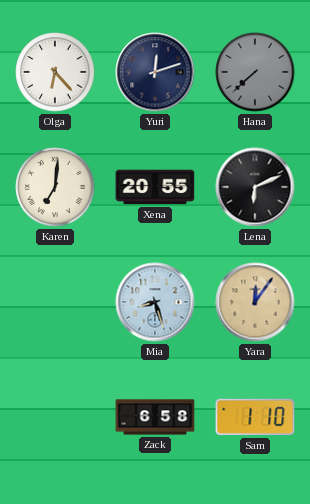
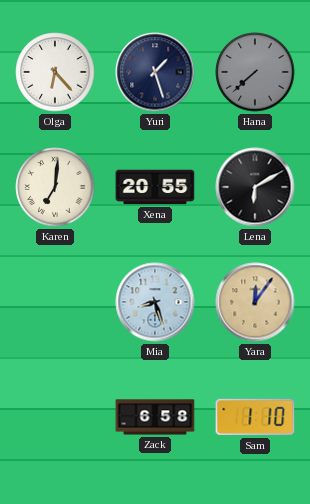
Yuri: 12:12 -> 1:27 (155, 72)
Lena: 6:11 -> 6:10 (255, 187)
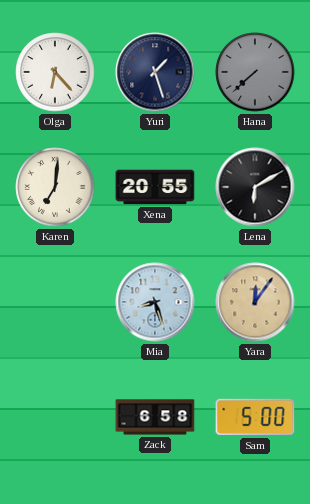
Sam: 1:10 -> 5:00 (255, 417)
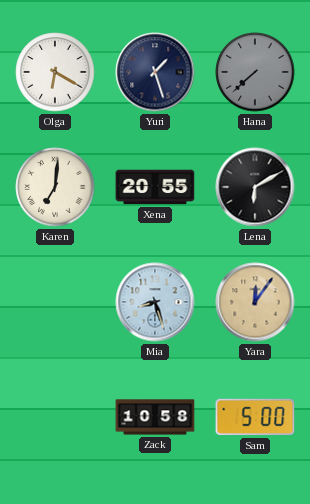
Olga: 6:23 -> 6:20 (55, 72)
Zack: 6:58 -> 10:58 (155, 417)
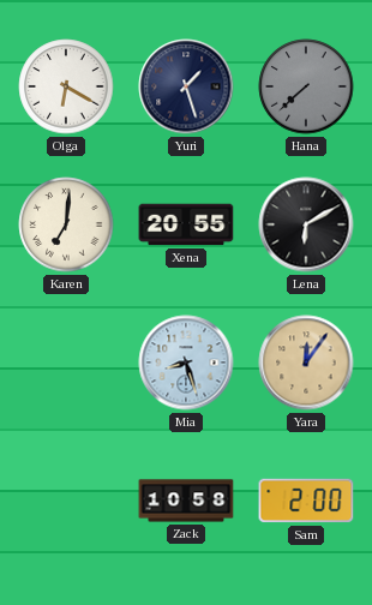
Sam: 5:00 -> 2:00 (306, 501)
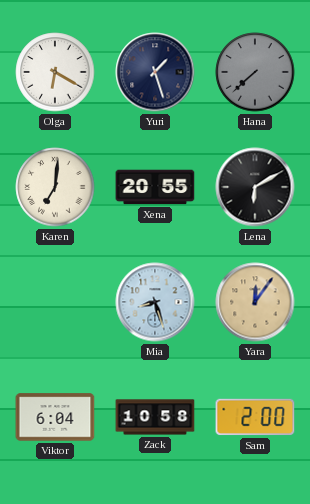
Viktor: none -> 6:04 (55, 417)
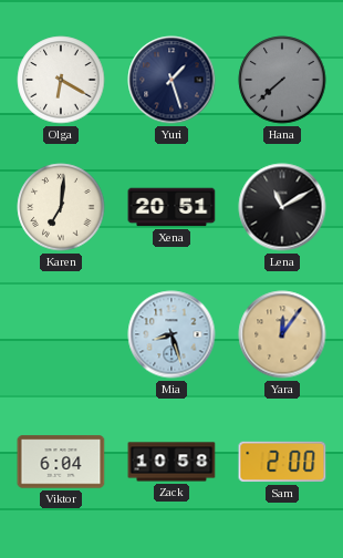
Xena: 20:55 -> 20:51 (171, 207)
Lena: 6:10 -> 11:10 (282, 207)
